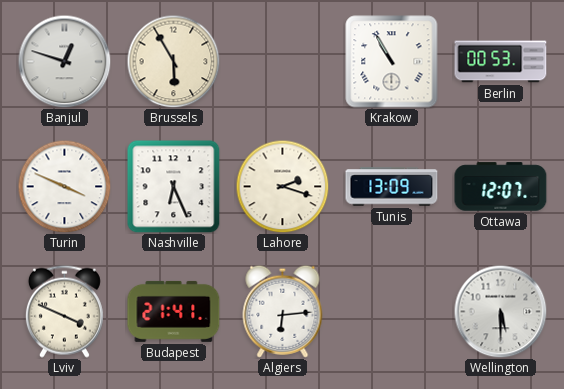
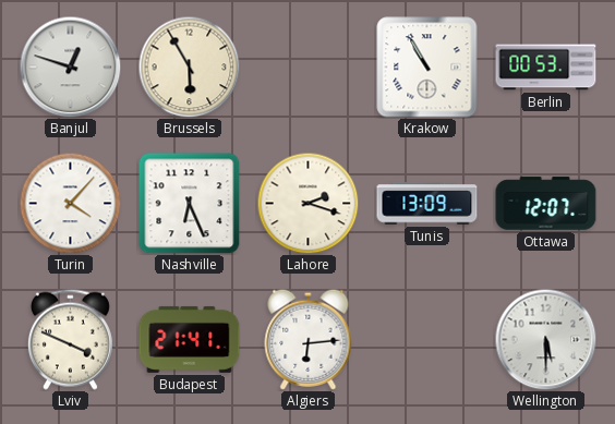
Turin: 3:49 -> 4:07 (70, 203)
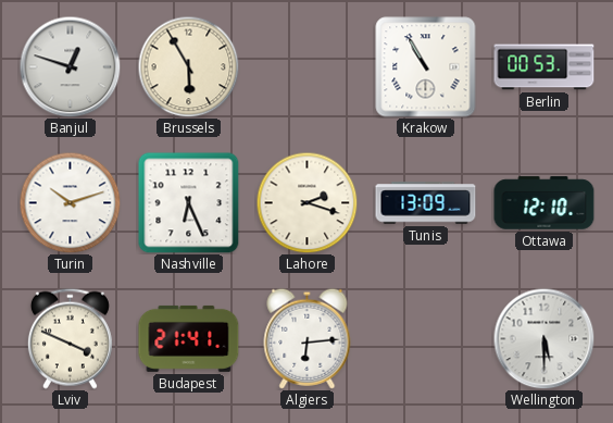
Turin: 4:07 -> 10:12 (70, 202)
Ottawa: 12:07 -> 12:10 (545, 203)
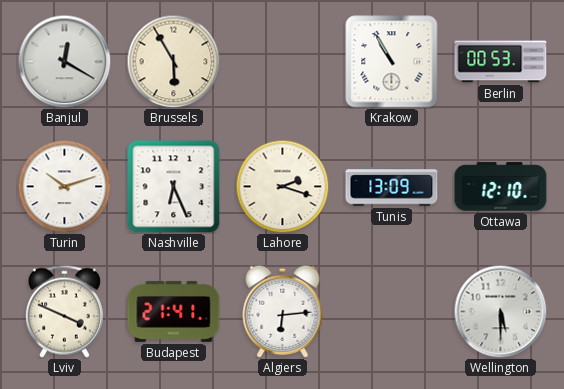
Banjul: 12:48 -> 12:20 (64, 61)
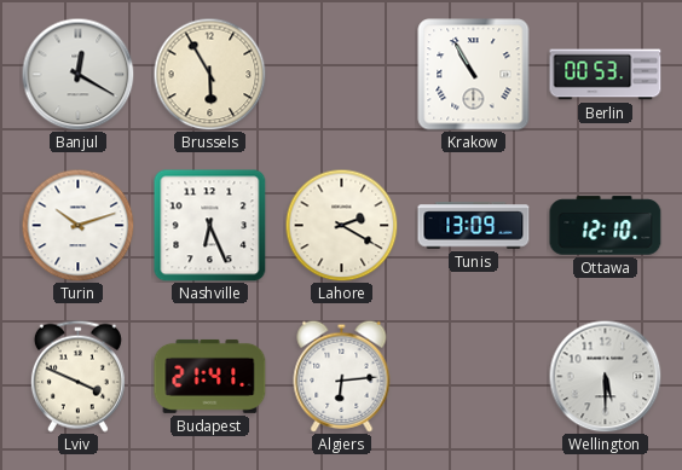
Lahore: 2:18 -> 2:20 (341, 225)
